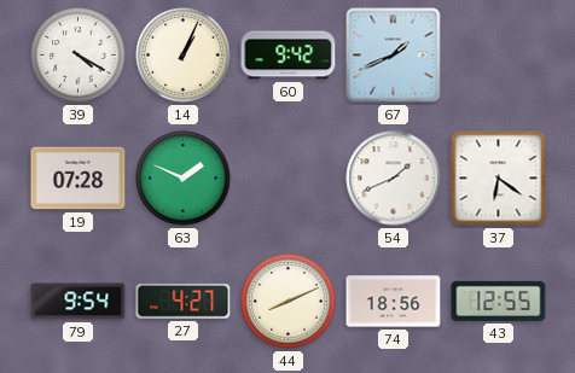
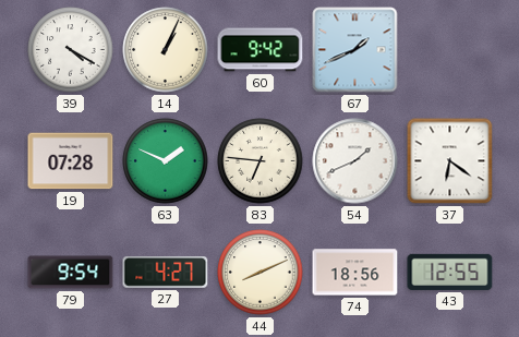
83: none -> 6:46 (261, 161)
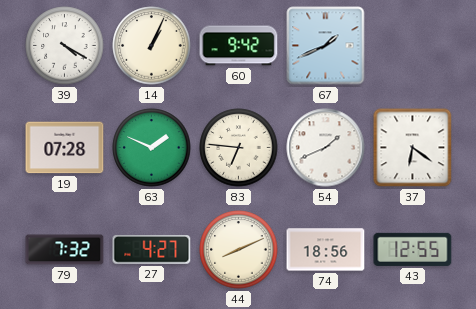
79: 9:54 -> 7:32 (65, 250)
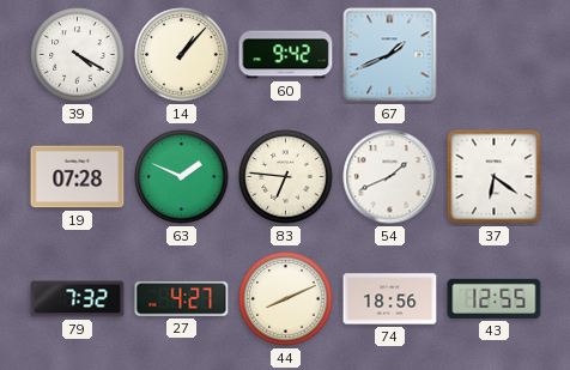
14: 1:04 -> 1:07 (182, 55)
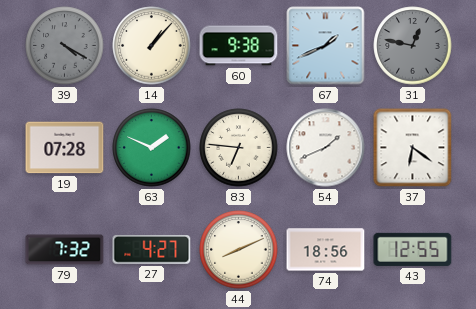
39 dial: white -> grey (65, 46)
60: 9:42 -> 9:38 (239, 46)
31: none -> 12:47 (413, 46)
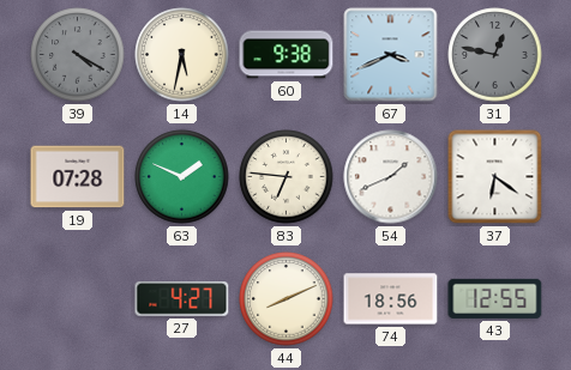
14: 1:07 -> 5:32 (182, 55)
67: 1:41 -> 3:41 (391, 55)
79: 7:32 -> none (65, 250)
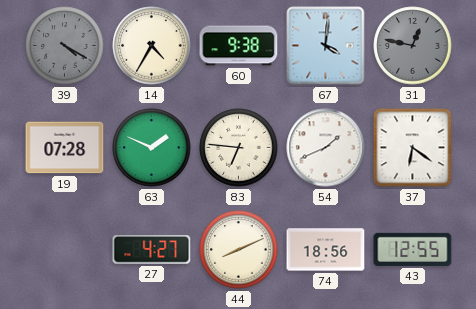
14: 5:32 -> 4:35 (152, 46)
67: 3:41 -> 4:01 (326, 46)
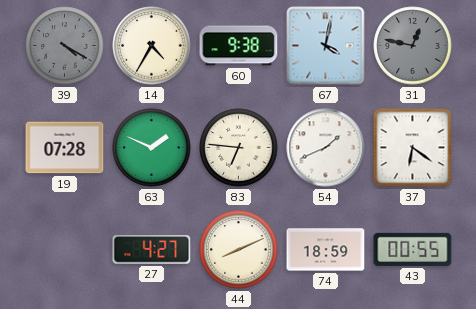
67: 4:01 -> 4:02 (326, 46)
74: 18:56 -> 18:59 (326, 250)
43: 12:55 -> 00:55 (413, 249)
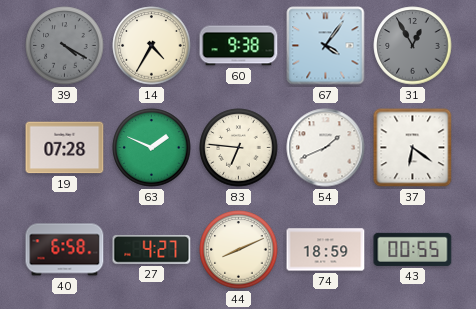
67: 4:02 -> 4:06 (326, 46)
31: 12:47 -> 12:55 (413, 46)
40: none -> 6:58 (65, 250)
